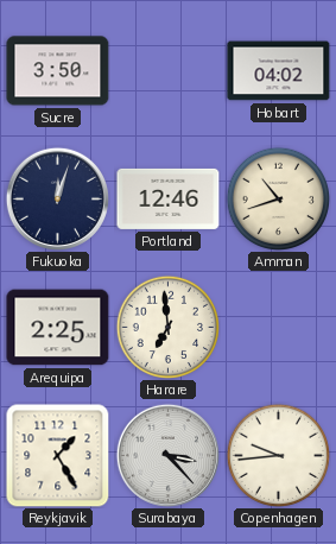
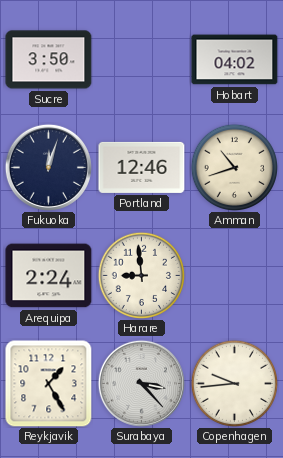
Arequipa: 2:25 -> 2:24 (49, 276)
Harare: 6:59 -> 8:59 (141, 275)
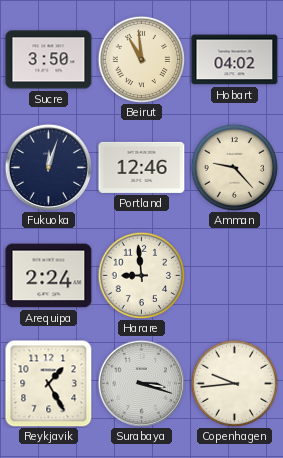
Beirut: none -> 10:59 (141, 59)
Amman: 10:42 -> 9:23 (234, 167)
Surabaya: 3:23 -> 3:18 (141, 383)
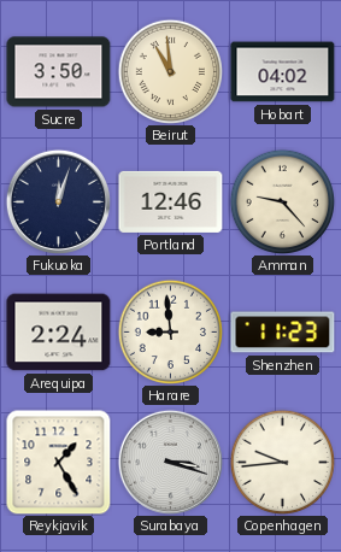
Shenzhen: none -> 11:23 (283, 333)
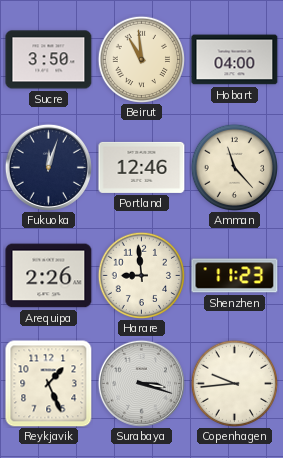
Hobart: 04:02 -> 04:00 (235, 60)
Amman: 9:23 -> 11:23 (234, 167)
Arequipa: 2:24 -> 2:26 (49, 276)
Reykjavik: 1:25 -> 1:26 (49, 384)
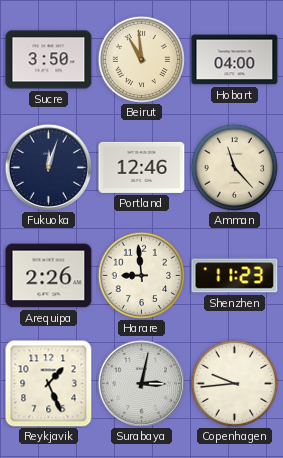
Surabaya: 3:18 -> 3:02 (141, 383)
